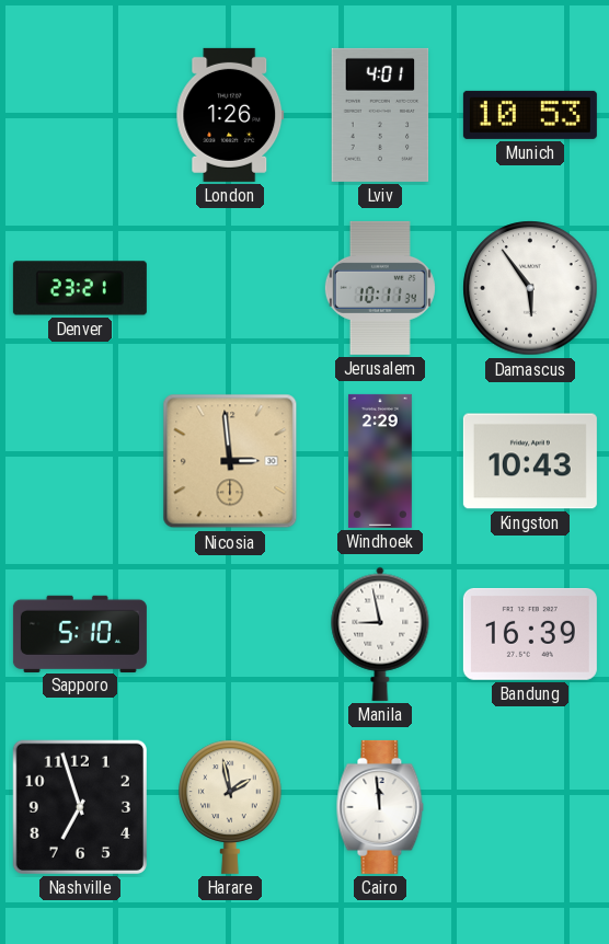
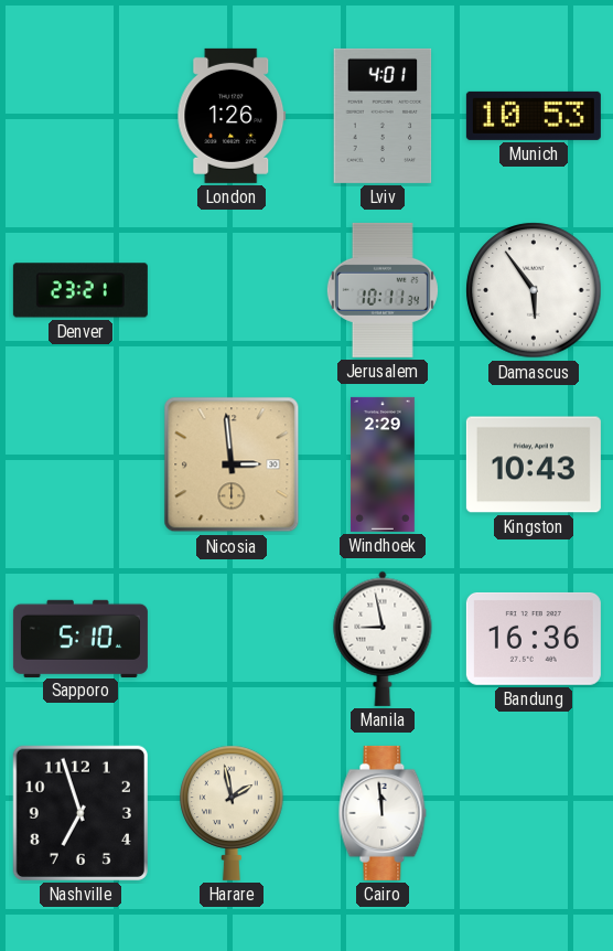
Bandung: 16:39 -> 16:36 (534, 639)
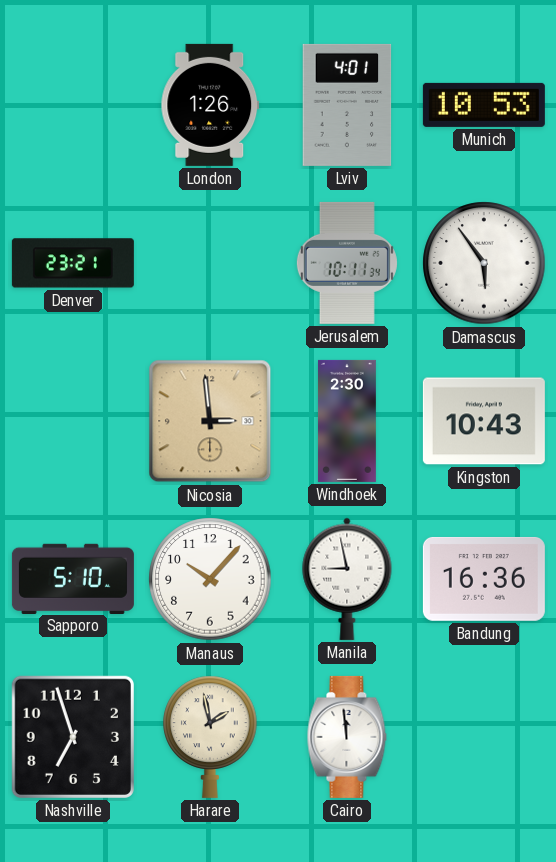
Windhoek: 2:29 -> 2:30 (347, 421)
Manaus: none -> 10:07 (210, 579)
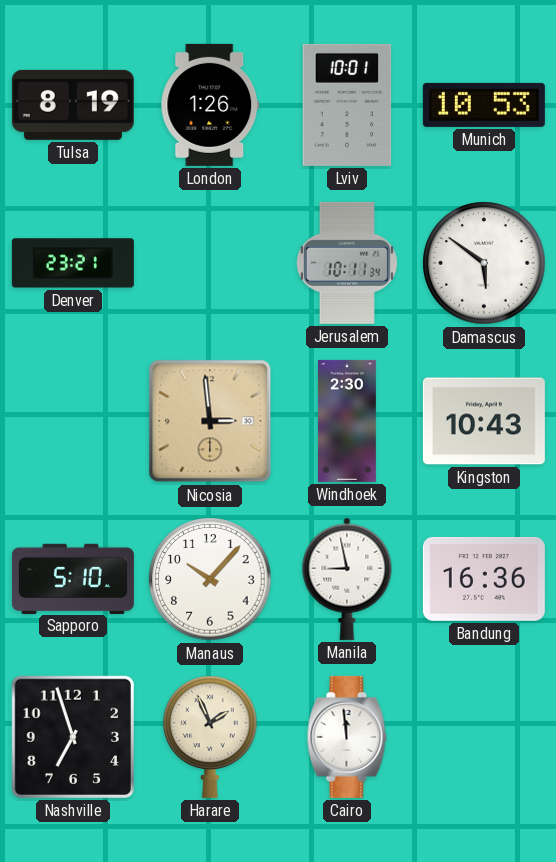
Tulsa: none -> 8:19 (73, 105)
Lviv: 4:01 -> 10:01 (347, 105)
Damascus: 5:54 -> 5:51 (484, 263)
Harare: 1:58 -> 1:56 (210, 737)
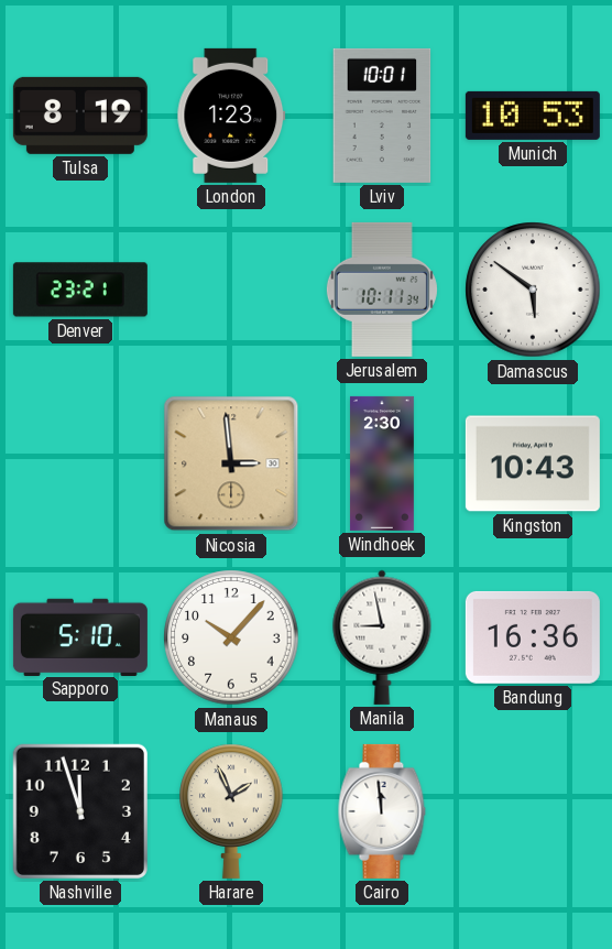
London: 1:26 -> 1:23 (231, 116)
Nashville: 6:57 -> 11:57 (80, 811)
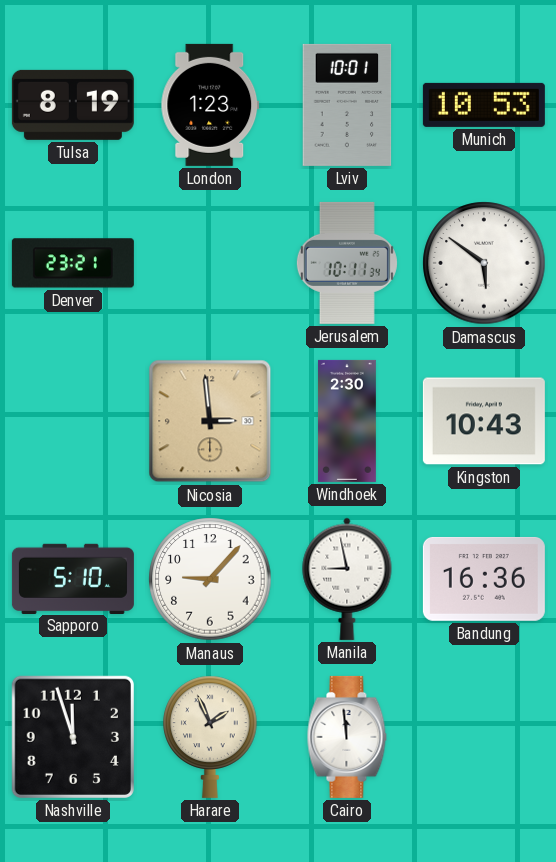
Manaus: 10:07 -> 9:07 (210, 579)
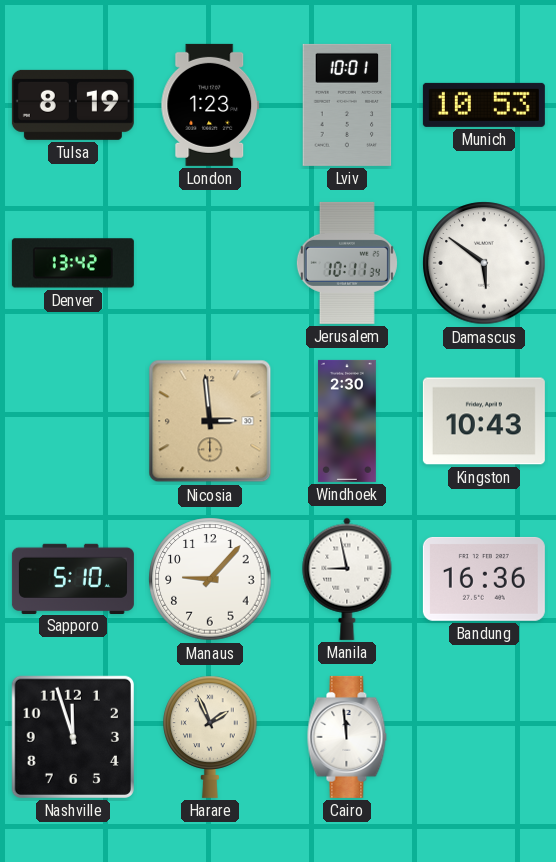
Denver: 23:21 -> 13:42 (73, 263)
